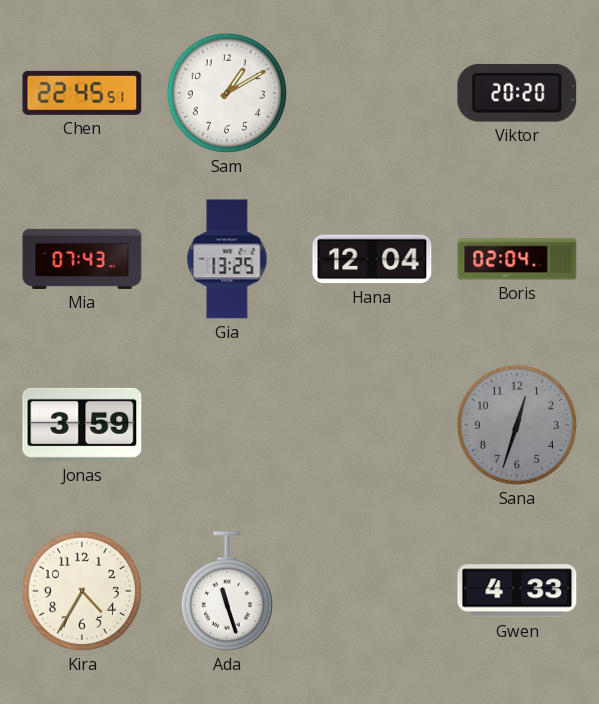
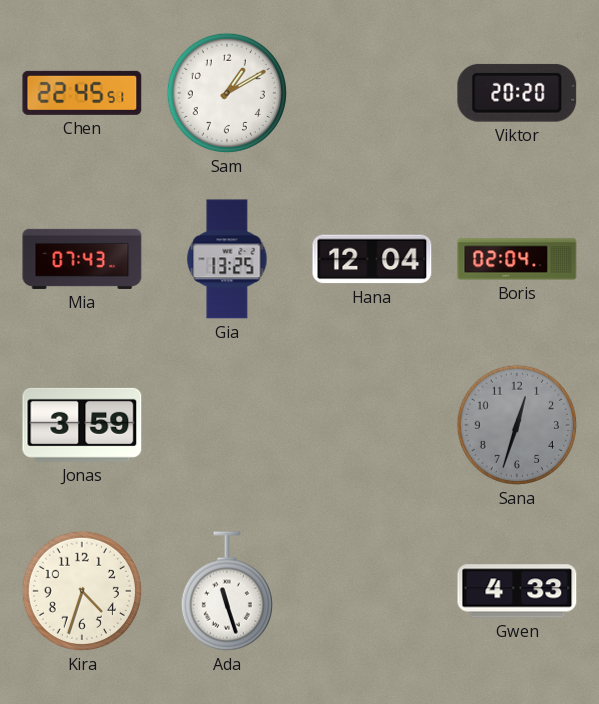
Kira: 4:35 -> 4:33 (82, 591)
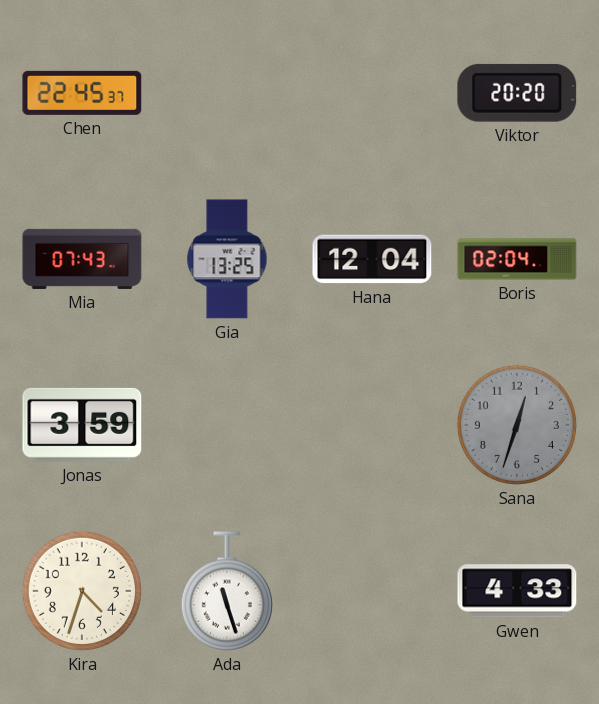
Chen: 22:45:51 -> 22:45:37 (82, 93)
Sam: 1:10 -> none (227, 93)
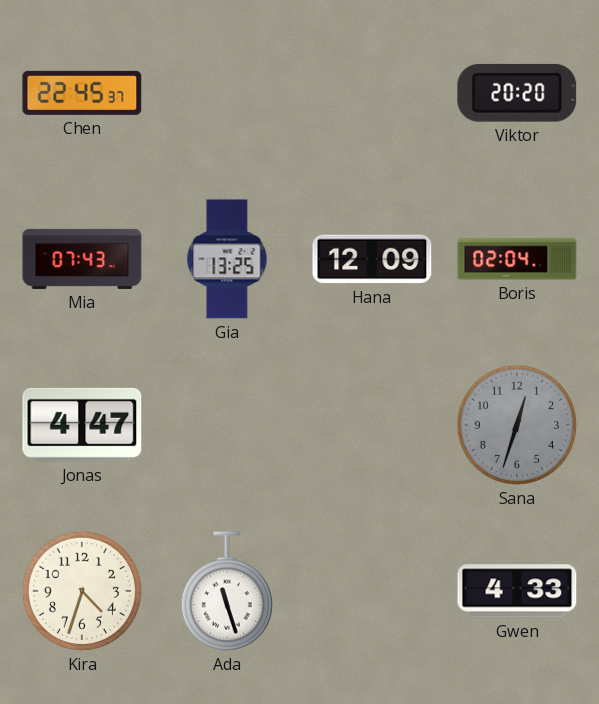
Hana: 12:04 -> 12:09 (372, 259)
Jonas: 3:59 -> 4:47 (82, 425)
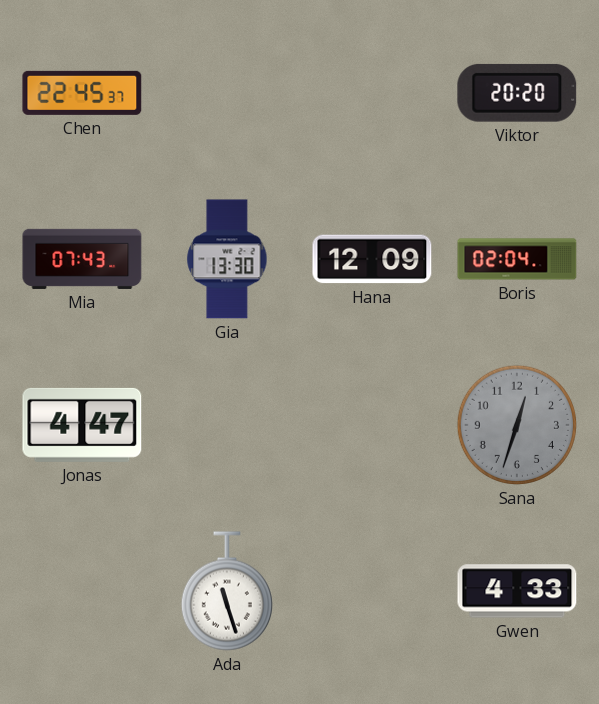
Gia: 13:25 -> 13:30 (227, 259)
Kira: 4:33 -> none (82, 591)
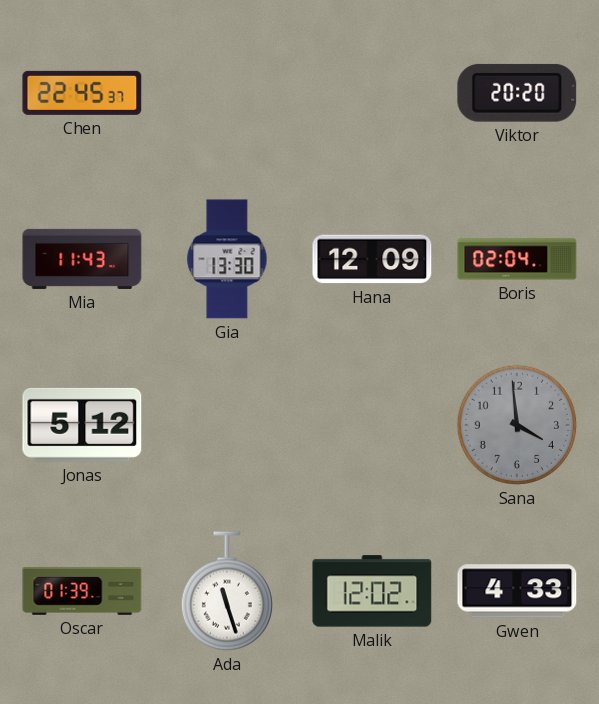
Mia: 07:43 -> 11:43 (82, 259)
Jonas: 4:47 -> 5:12 (82, 425)
Sana: 12:33 -> 3:59 (517, 425)
Oscar: none -> 01:39 (82, 591)
Malik: none -> 12:02 (372, 591)
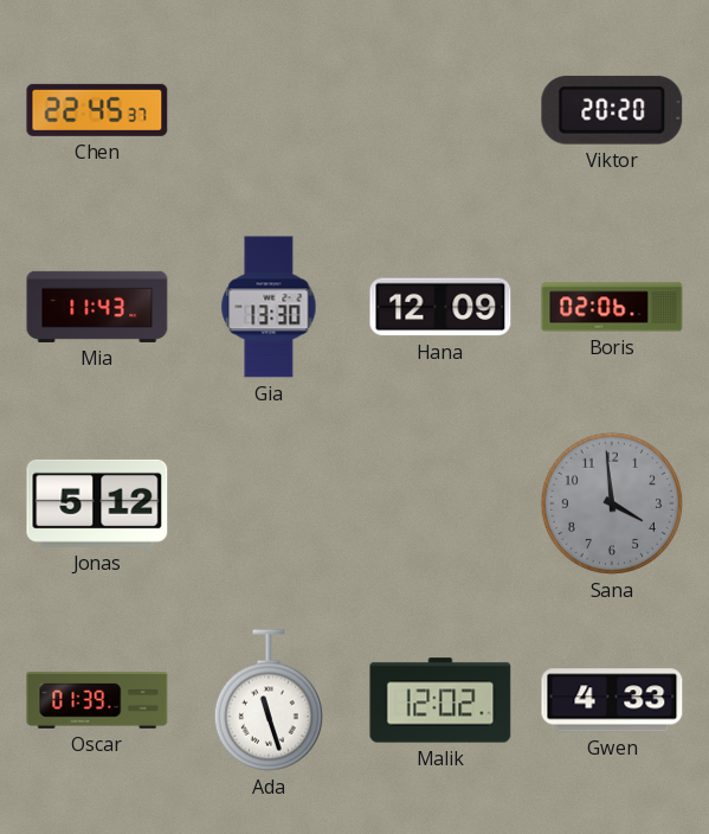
Boris: 02:04 -> 02:06 (612, 307)
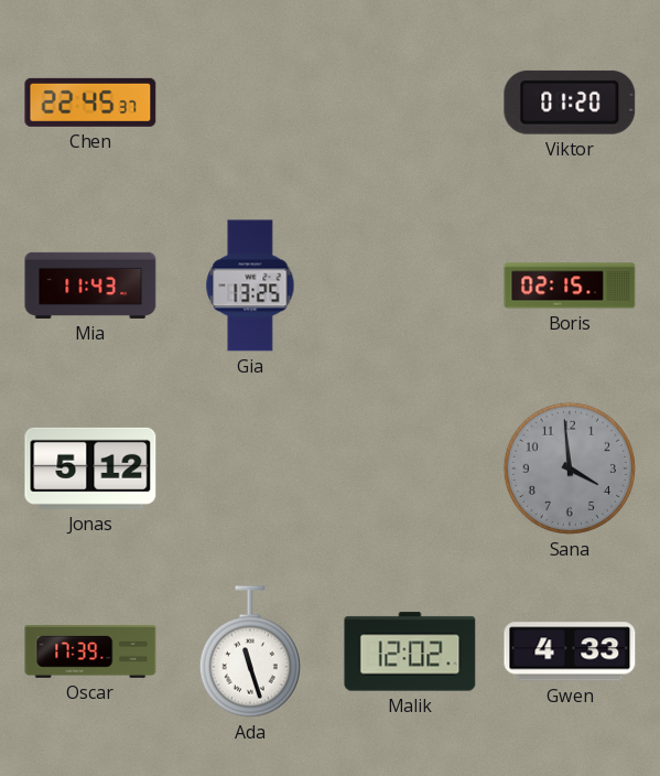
Viktor: 20:20 -> 01:20 (570, 103)
Gia: 13:30 -> 13:25 (250, 285)
Hana: 12:09 -> none (440, 307)
Boris: 02:06 -> 02:15 (570, 285)
Oscar: 01:39 -> 17:39 (90, 651)
